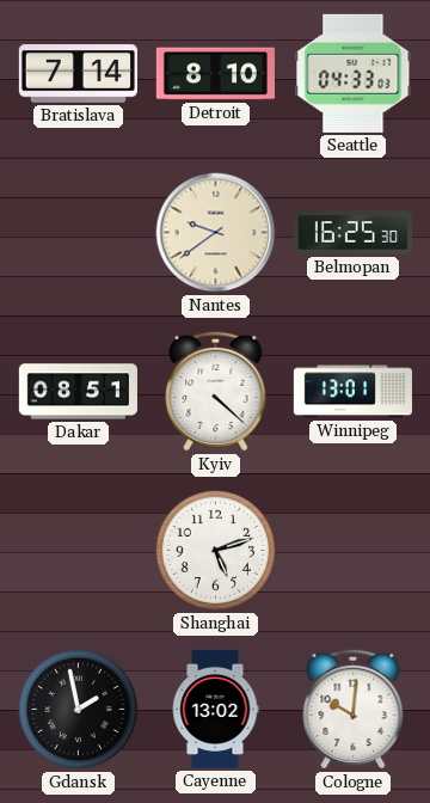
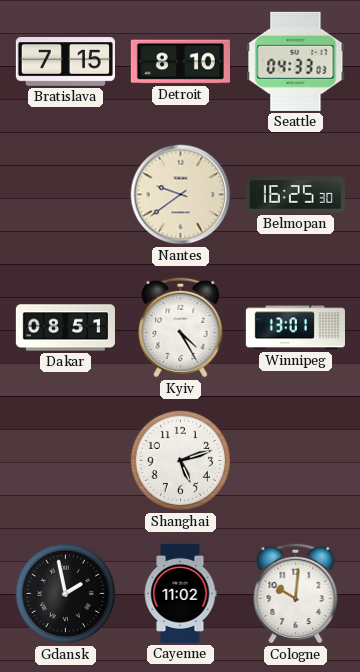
Bratislava: 7:14 -> 7:15 (65, 62)
Kyiv: 4:22 -> 4:25 (181, 327)
Cayenne: 13:02 -> 11:02 (180, 593)
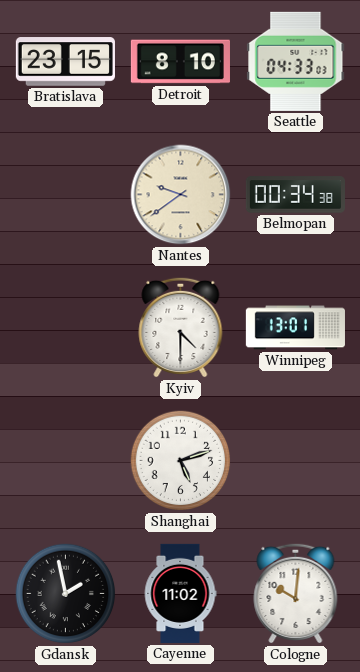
Bratislava: 7:15 -> 23:15 (65, 62)
Belmopan: 16:25 -> 00:34 (295, 195)
Dakar: 08:51 -> none (65, 328)
Kyiv: 4:25 -> 4:30 (181, 327)
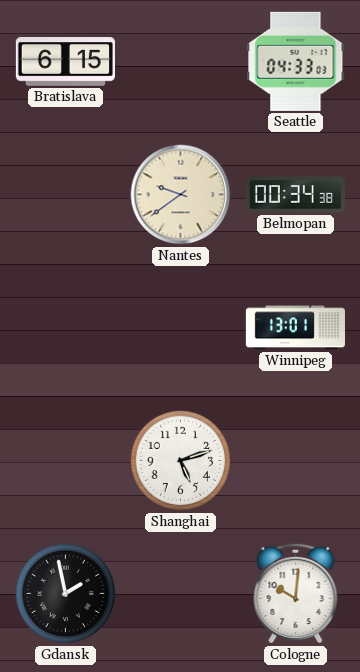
Bratislava: 23:15 -> 6:15 (65, 62)
Detroit: 8:10 -> none (180, 62)
Kyiv: 4:30 -> none (181, 327)
Cayenne: 11:02 -> none (180, 593)
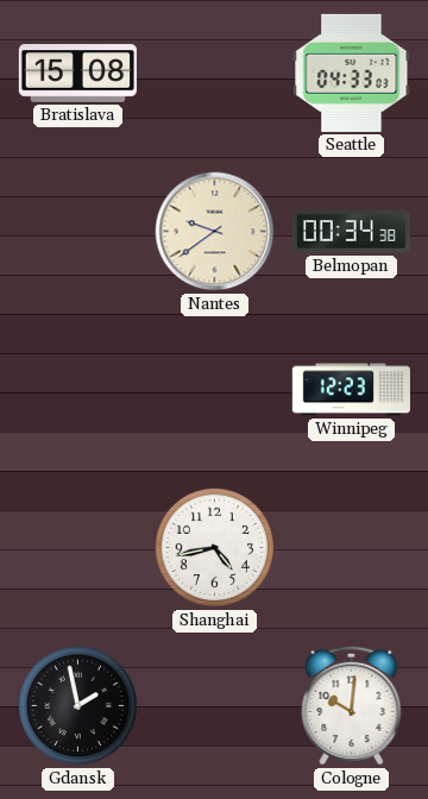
Bratislava: 6:15 -> 15:08 (77, 74)
Winnipeg: 13:01 -> 12:23 (351, 390)
Shanghai: 5:12 -> 4:43 (215, 548)
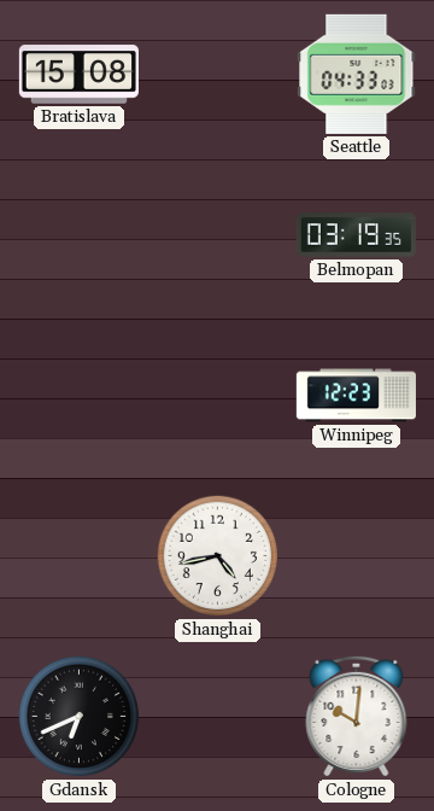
Nantes: 9:39 -> none (215, 232)
Belmopan: 00:34 -> 03:19 (356, 235)
Gdansk: 1:58 -> 6:41 (80, 717)
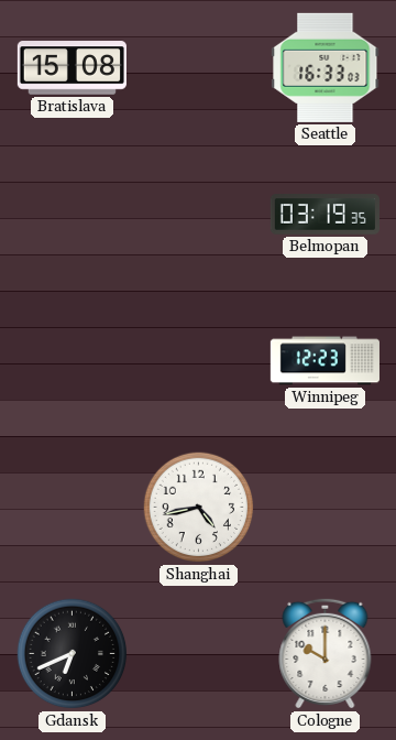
Seattle: 04:33 -> 16:33 (326, 67)
Cologne: 10:01 -> 10:00 (326, 653)
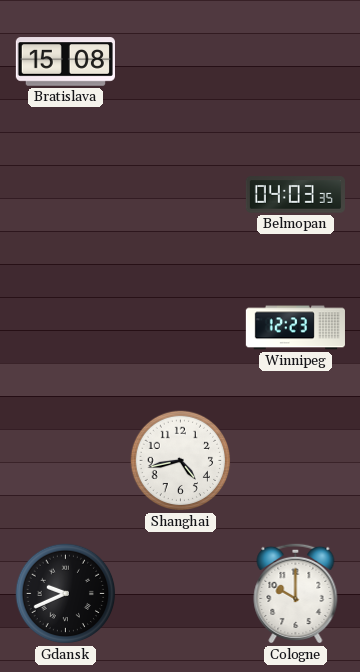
Seattle: 16:33 -> none (326, 67)
Belmopan: 03:19 -> 04:03 (295, 195)
Gdansk: 6:41 -> 9:41 (66, 594)
